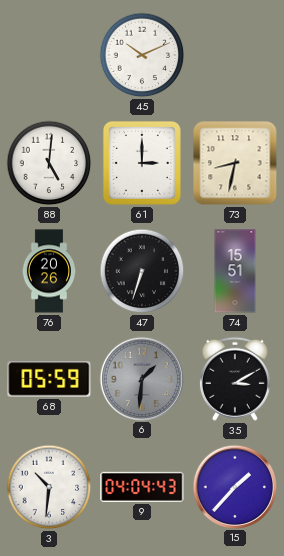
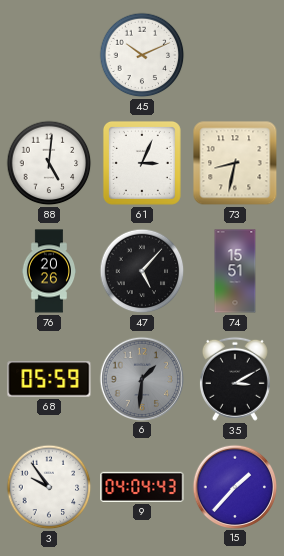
61: 3:00 -> 3:04 (142, 163)
47: 6:33 -> 5:07 (142, 271)
3: 10:31 -> 9:54 (49, 487)
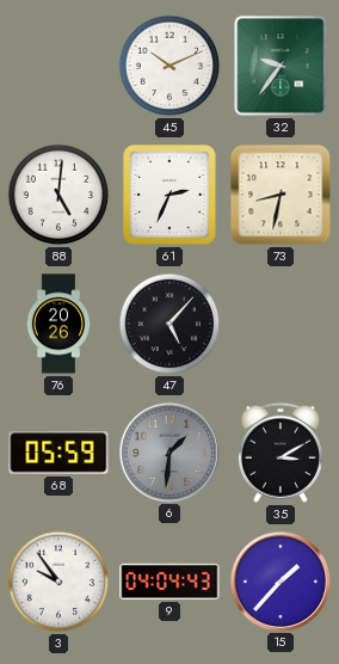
32: none -> 9:36 (281, 66)
61: 3:04 -> 2:34 (169, 195)
74: 15:51 -> none (235, 271)
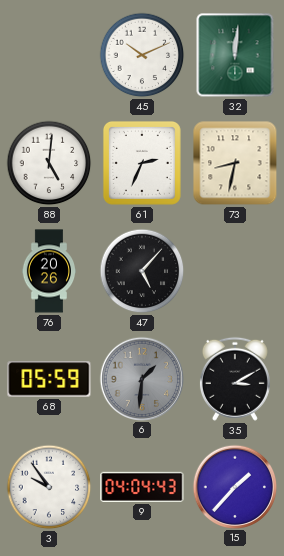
32: 9:36 -> 12:01 (235, 55)
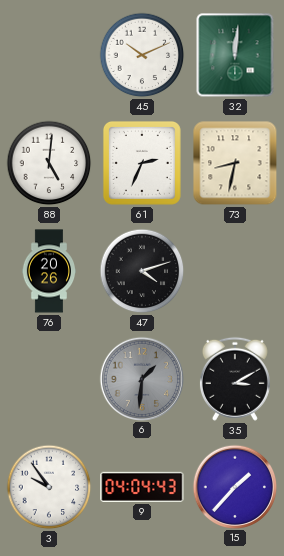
47: 5:07 -> 4:12 (142, 271)
68: 05:59 -> none (49, 379)
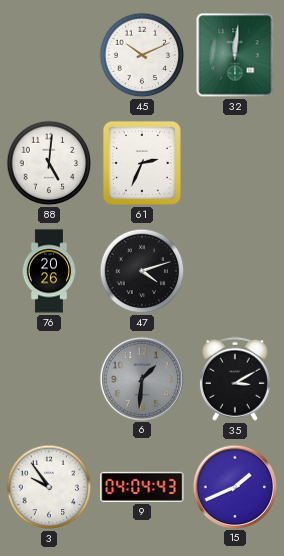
73: 8:32 -> none (235, 163)
15: 1:37 -> 1:41 (234, 486)
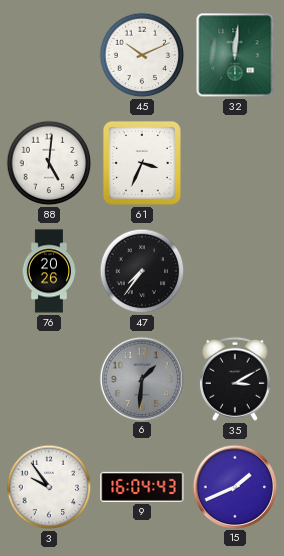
61: 2:34 -> 3:34 (142, 163)
47: 4:12 -> 7:36 (142, 271)
9: 04:04 -> 16:04 (142, 487)
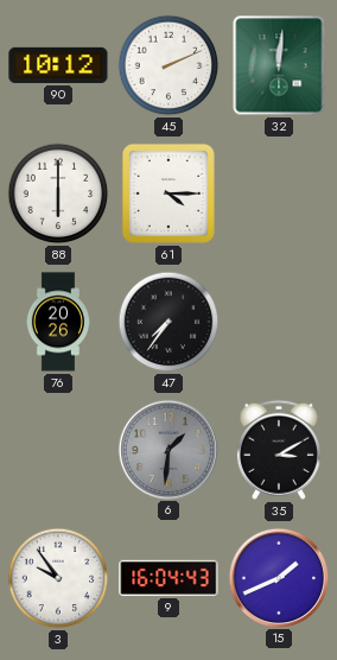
90: none -> 10:12 (58, 65)
45: 10:11 -> 2:11 (168, 65)
88: 5:01 -> 6:00 (58, 193)
61: 3:34 -> 4:15 (168, 193)
